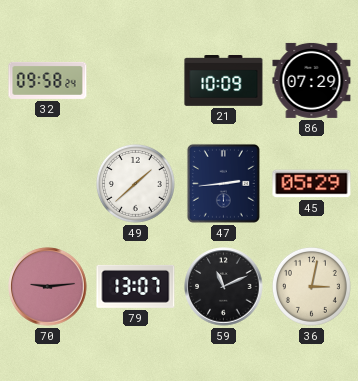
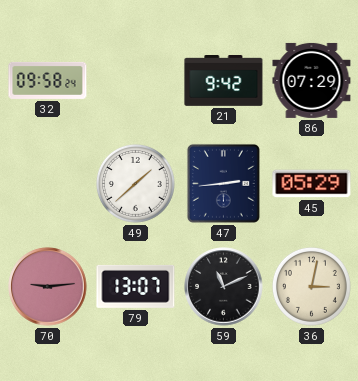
21: 10:09 -> 9:42 (224, 81)
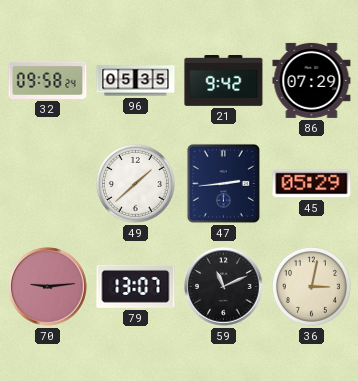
96: none -> 05:35 (136, 81)
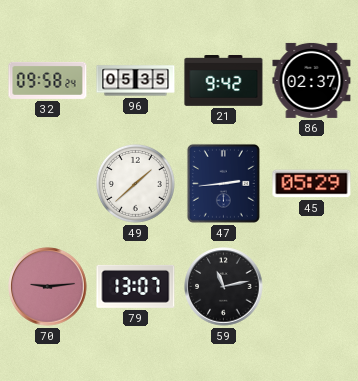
86: 07:29 -> 02:37 (312, 80)
59: 11:11 -> 11:13 (224, 287)
36: 3:02 -> none (311, 286)
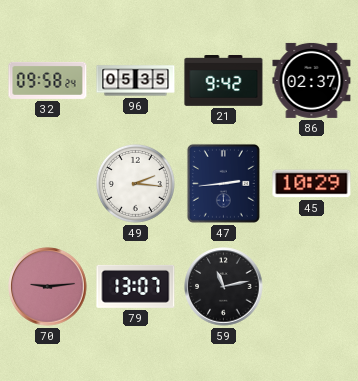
49: 1:38 -> 2:16 (135, 183)
45: 05:29 -> 10:29 (312, 184)
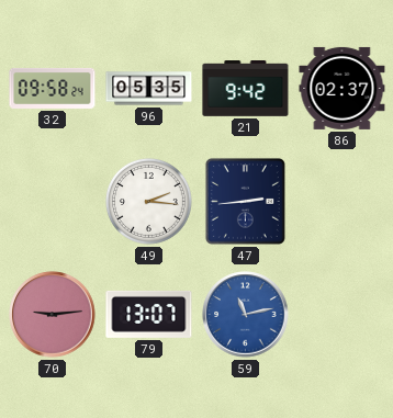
45: 10:29 -> none (312, 184)
59 dial: black -> blue (246, 315)
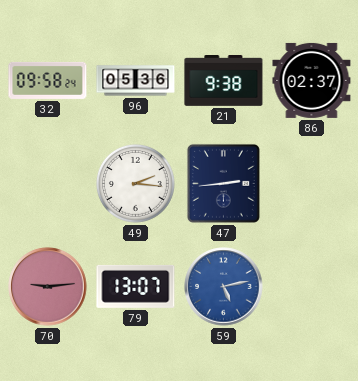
96: 05:35 -> 05:36 (136, 81)
21: 9:42 -> 9:38 (224, 81)
59: 11:13 -> 5:13 (224, 287)
